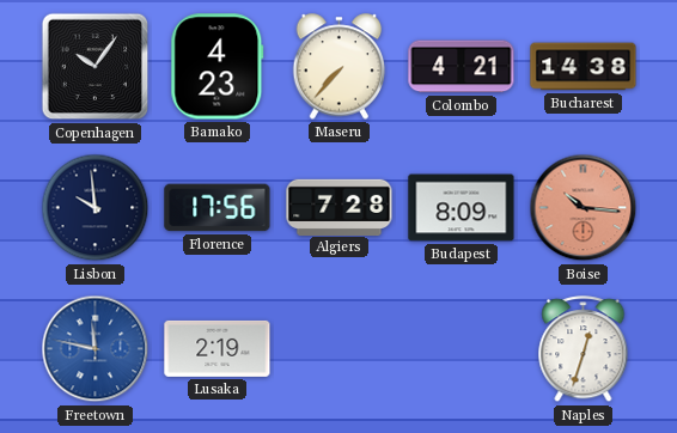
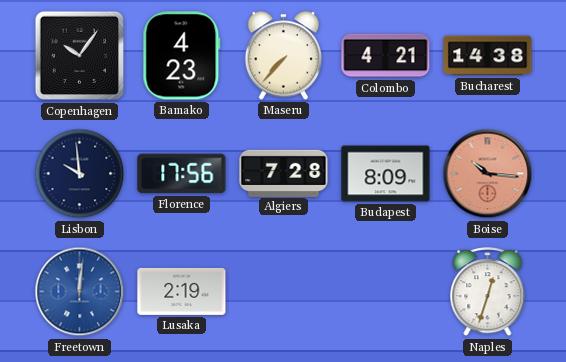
Freetown: 11:47 -> 12:01 (80, 292)
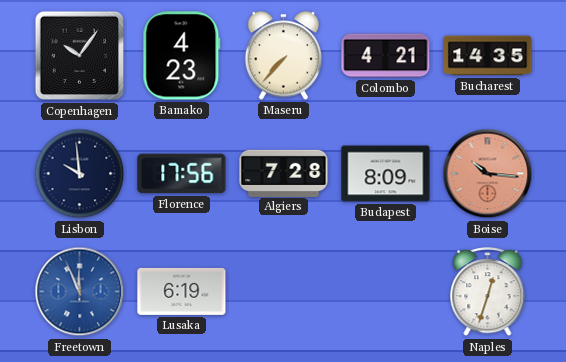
Bucharest: 14:38 -> 14:35 (488, 56)
Freetown: 12:01 -> 11:56 (80, 292)
Lusaka: 2:19 -> 6:19 (182, 291)
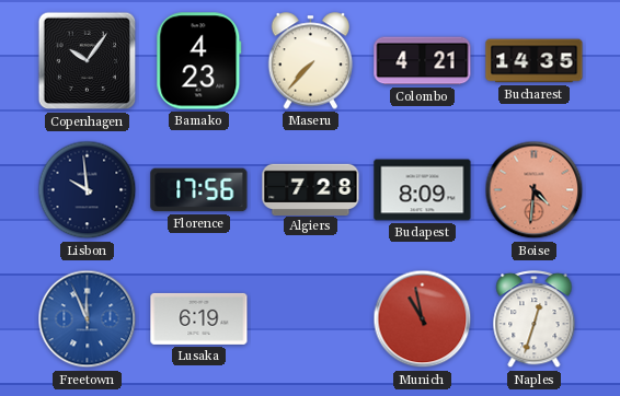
Boise: 10:16 -> 4:31 (535, 190)
Munich: none -> 10:58 (423, 319)
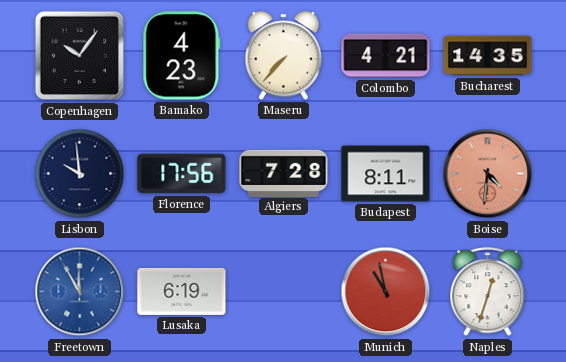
Budapest: 8:09 -> 8:11 (386, 174)
Freetown: 11:56 -> 11:55 (80, 292)
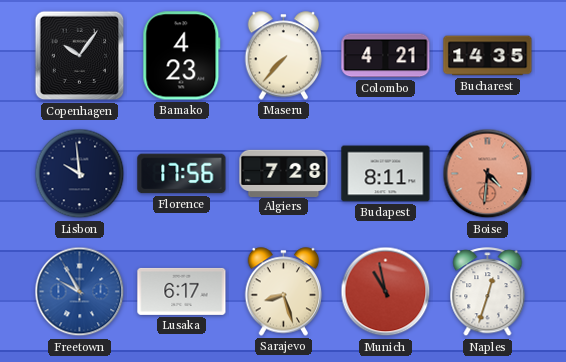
Freetown: 11:55 -> 9:55 (80, 292)
Lusaka: 6:19 -> 6:17 (182, 291)
Sarajevo: none -> 8:27 (284, 292)
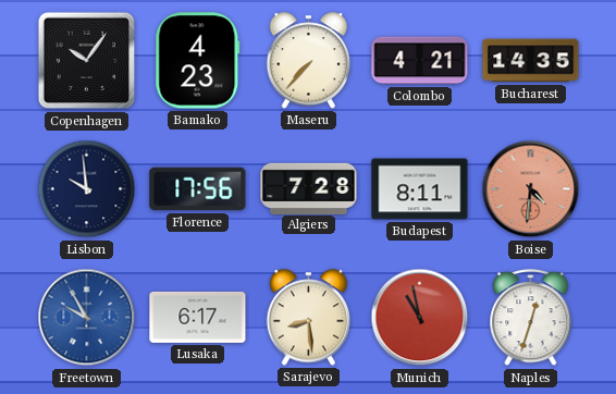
Sarajevo: 8:27 -> 8:29 (309, 318)
